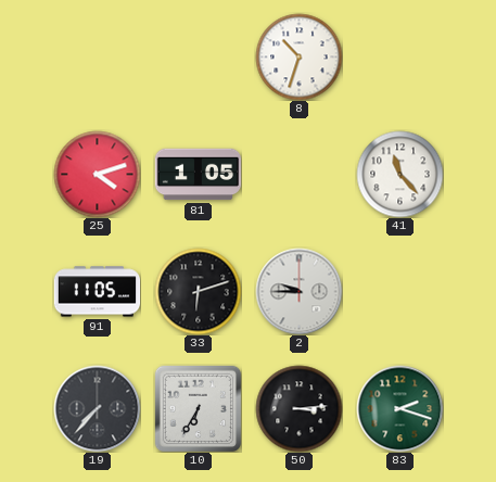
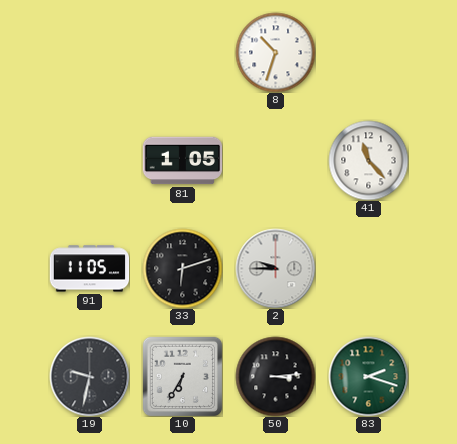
25: 4:12 -> none (97, 174)
19: 7:37 -> 9:32 (89, 376)
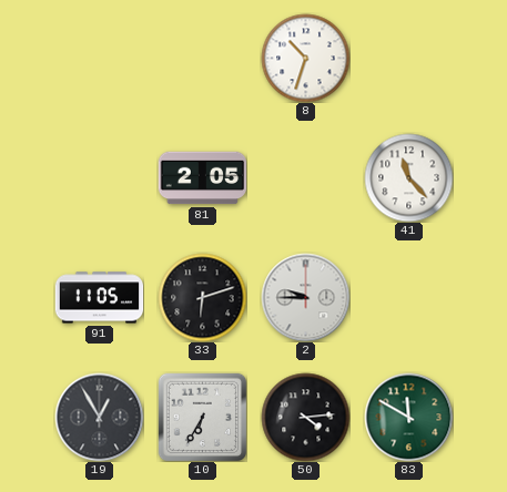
81: 1:05 -> 2:05 (202, 178)
19: 9:32 -> 12:55 (99, 417)
50: 3:14 -> 4:14 (305, 417)
83: 2:18 -> 11:50 (408, 417)
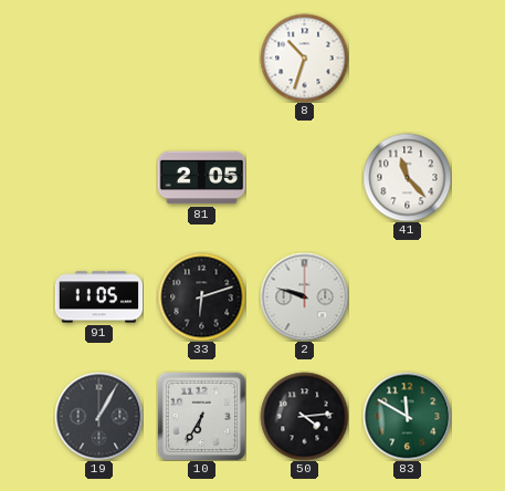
2: 9:45 -> 9:48 (304, 296)
19: 12:55 -> 1:05 (98, 416)
